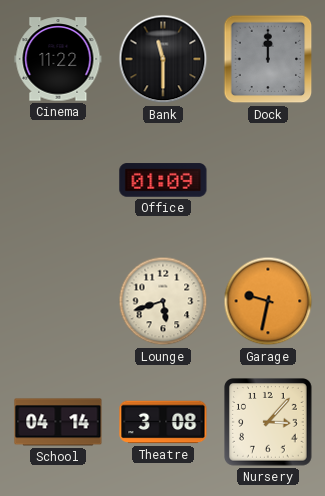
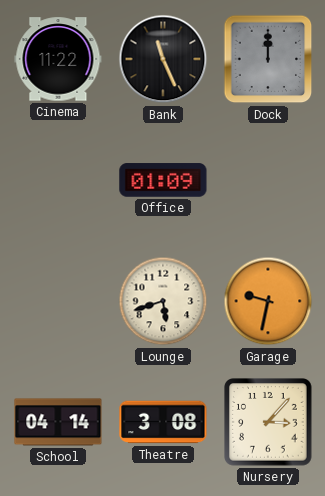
Bank: 11:30 -> 11:26 (163, 59)
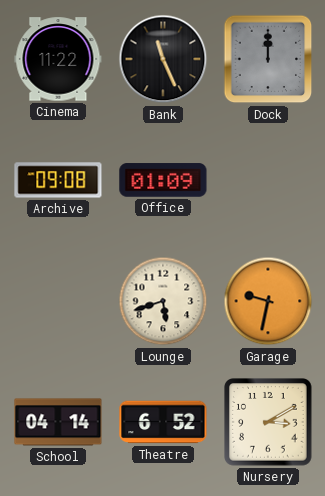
Archive: none -> 09:08 (58, 180)
Theatre: 3:08 -> 6:52 (163, 422)
Nursery: 3:07 -> 3:10 (269, 423)
